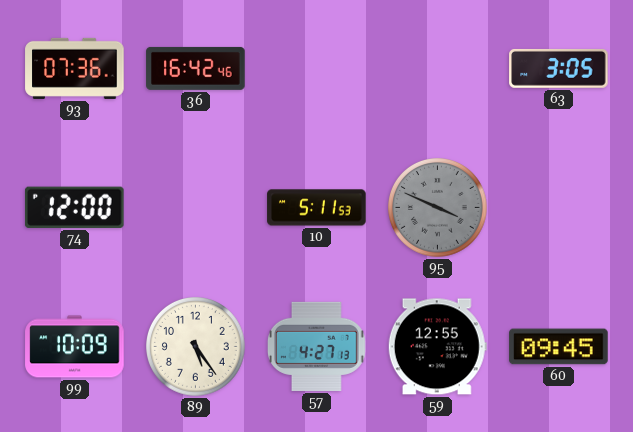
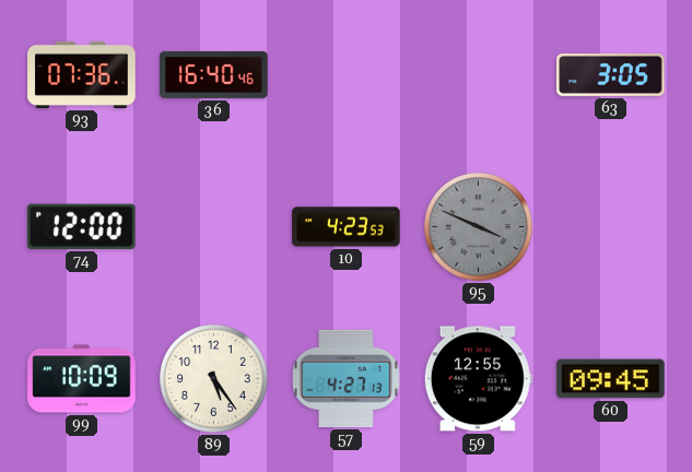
36: 16:42 -> 16:40 (214, 74)
10: 5:11 -> 4:23 (347, 227)
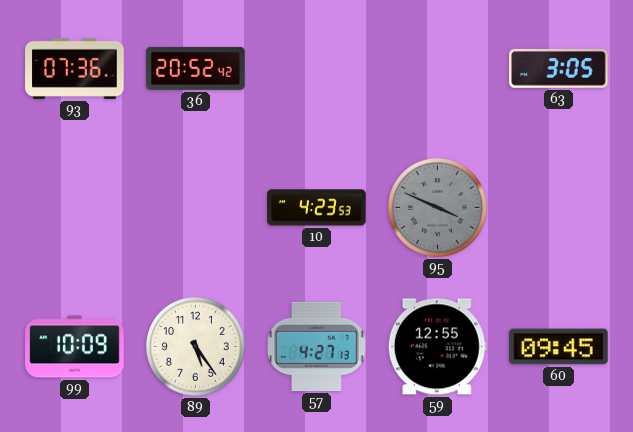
36: 16:40 -> 20:52 (196, 68)
74: 12:00 -> none (81, 226)
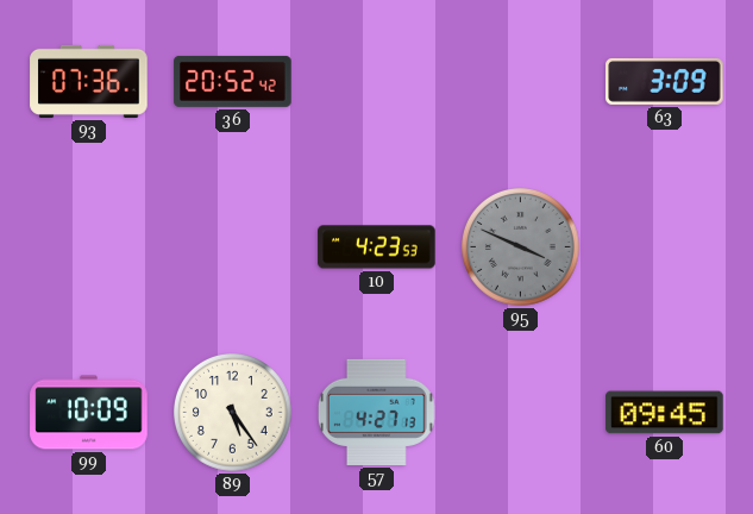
63: 3:05 -> 3:09 (665, 81)
59: 12:55 -> none (437, 347)
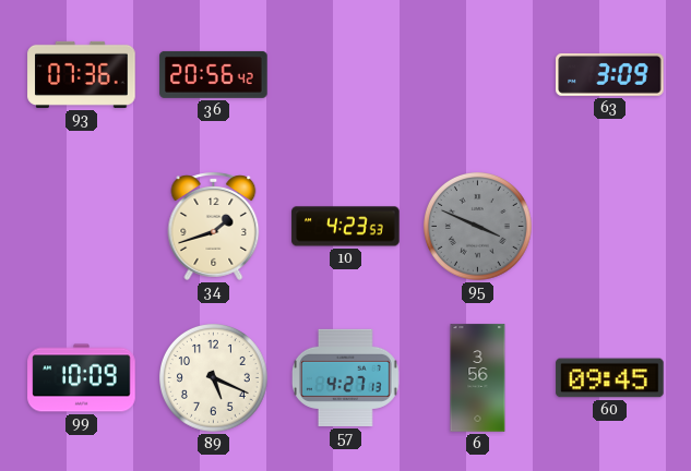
36: 20:52 -> 20:56 (214, 74)
34: none -> 1:42 (214, 226)
89: 5:24 -> 5:19 (214, 378)
6: none -> 3:56 (478, 378)
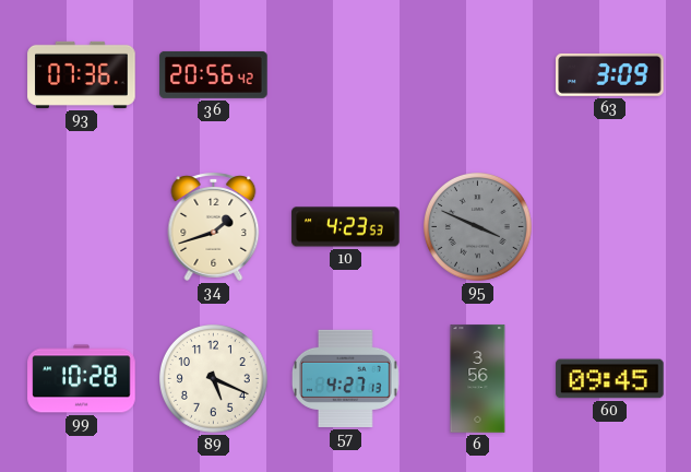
99: 10:09 -> 10:28 (82, 379)
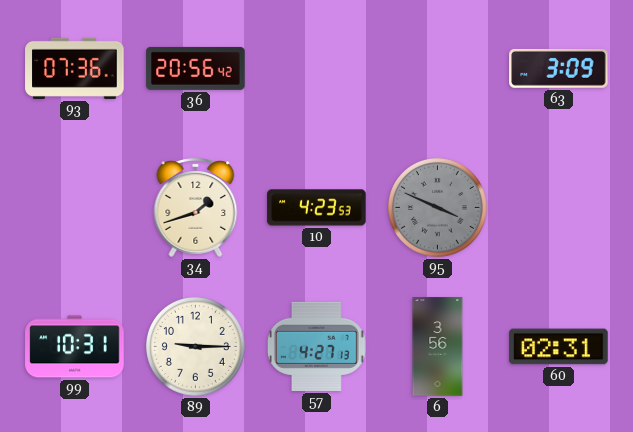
99: 10:28 -> 10:31 (75, 347)
89: 5:19 -> 9:15 (196, 347)
60: 09:45 -> 02:31 (559, 347)
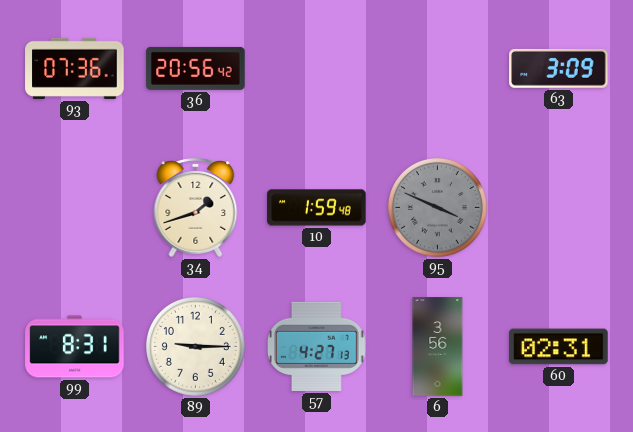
10: 4:23 -> 1:59 (317, 208)
99: 10:31 -> 8:31 (75, 347)
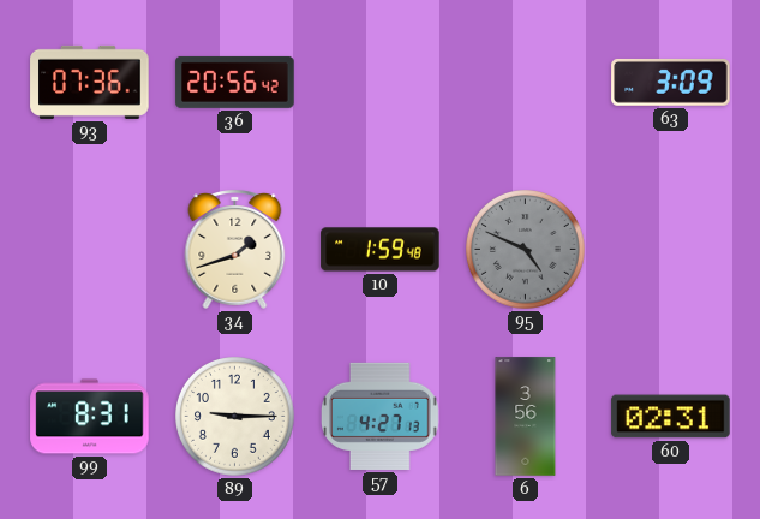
95: 3:49 -> 4:49 (526, 250)
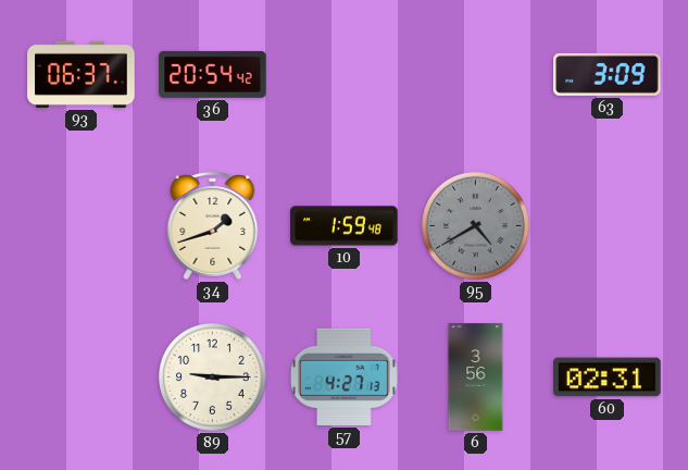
93: 07:36 -> 06:37 (82, 74)
36: 20:56 -> 20:54 (213, 74)
95: 4:49 -> 4:40 (476, 226)
99: 8:31 -> none (90, 417)
